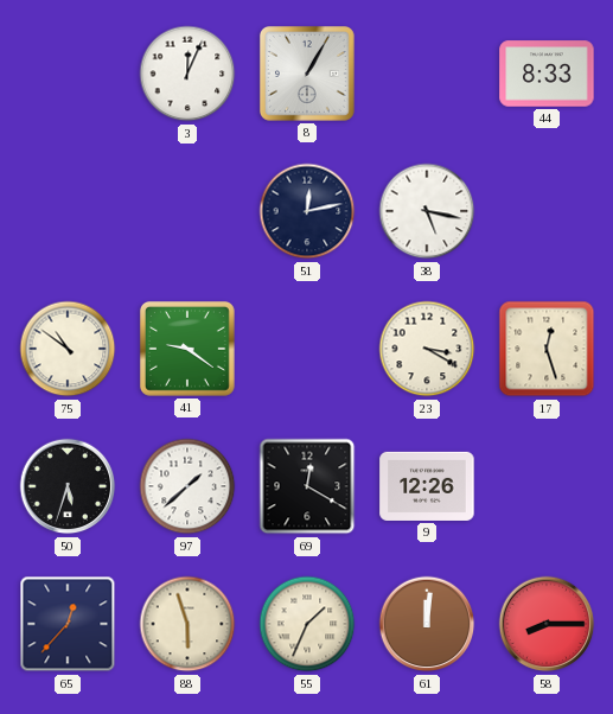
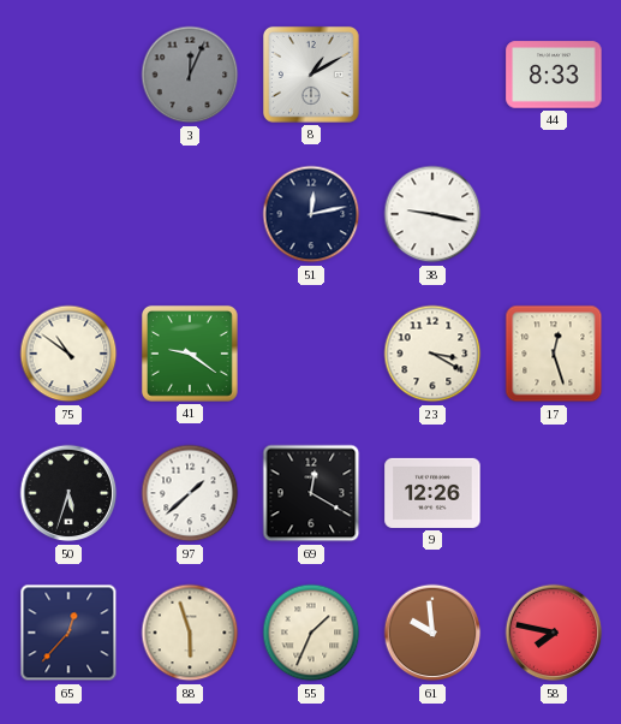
3 dial: white -> grey (190, 75)
8: 1:05 -> 1:10 (311, 75)
38: 5:17 -> 9:17 (432, 214)
61: 12:01 -> 9:59 (432, 633)
58: 8:15 -> 7:47 (554, 633)
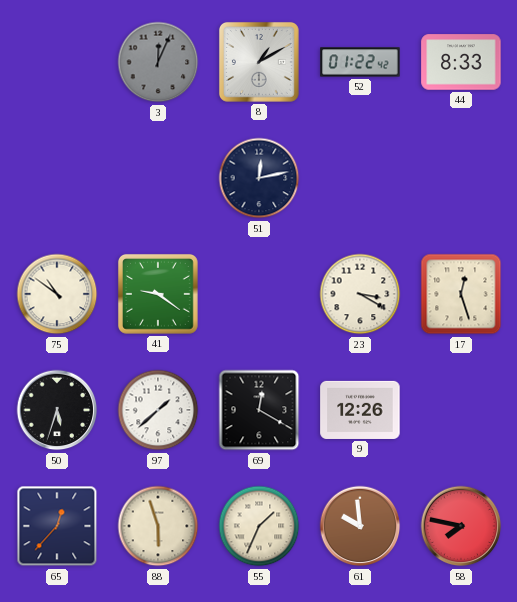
52: none -> 01:22 (360, 62)
38: 9:17 -> none (432, 214)
